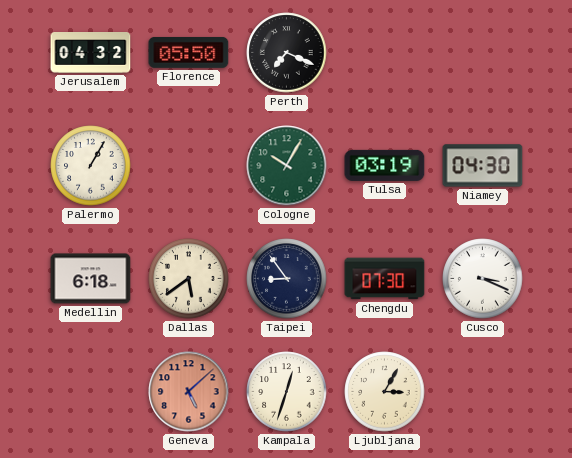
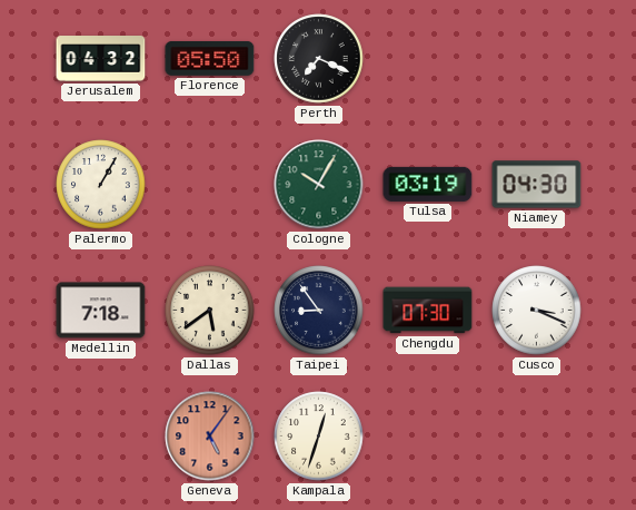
Medellin: 6:18 -> 7:18 (101, 311)
Geneva: 5:08 -> 5:06 (210, 437)
Ljubljana: 3:05 -> none (385, 392)
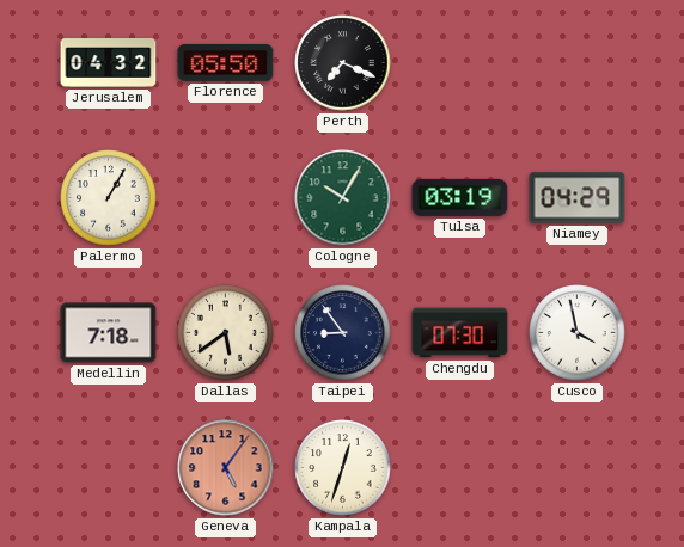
Niamey: 04:30 -> 04:29 (578, 198)
Cusco: 3:19 -> 3:58 (578, 333)
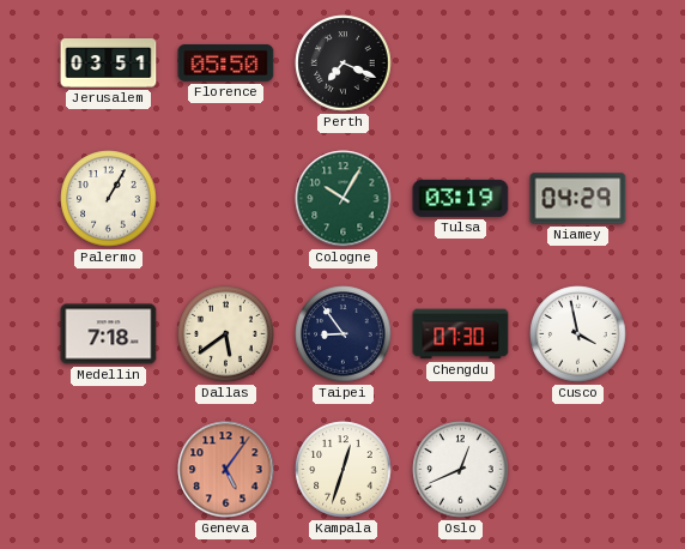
Jerusalem: 04:32 -> 03:51 (109, 64)
Oslo: none -> 12:41 (461, 470)
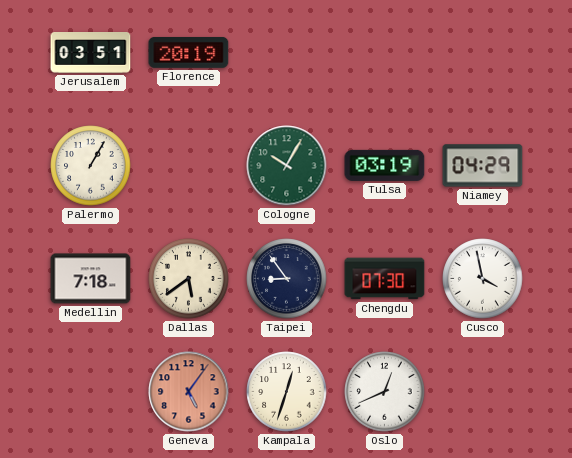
Florence: 05:50 -> 20:19 (189, 52)
Perth: 7:19 -> none (344, 64)
